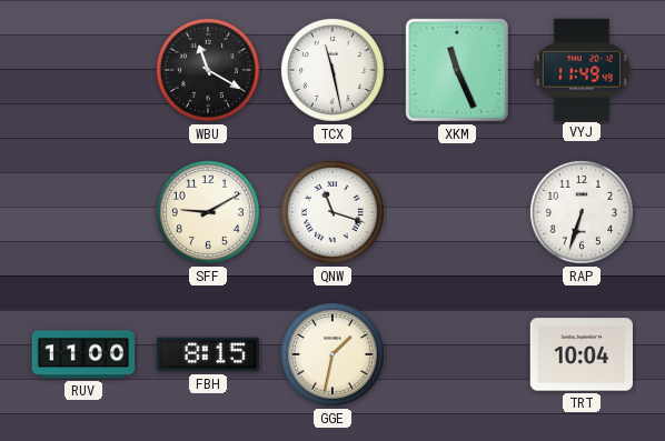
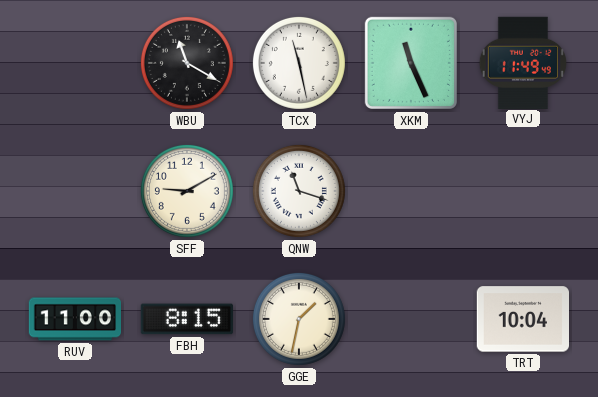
RAP: 6:33 -> none (582, 212)
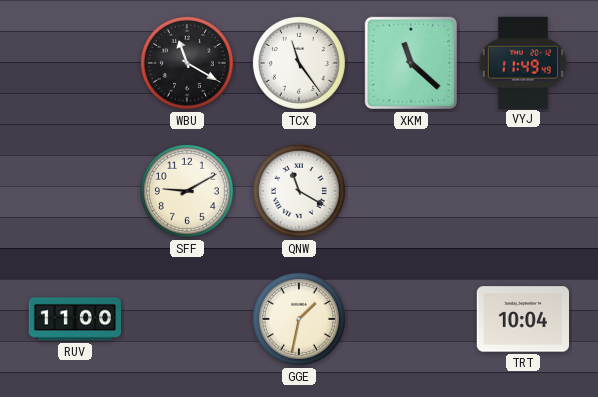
TCX: 11:28 -> 11:24 (299, 63)
XKM: 11:26 -> 11:22 (411, 63)
QNW: 11:18 -> 11:20 (299, 191)
FBH: 8:15 -> none (187, 319)
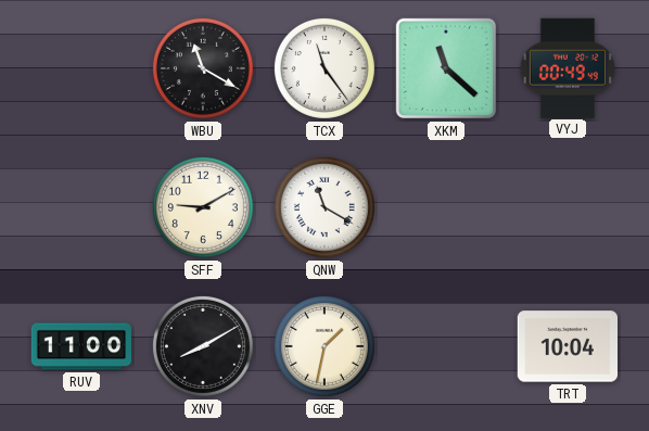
VYJ: 11:49 -> 00:49 (568, 67)
XNV: none -> 8:10 (203, 346)
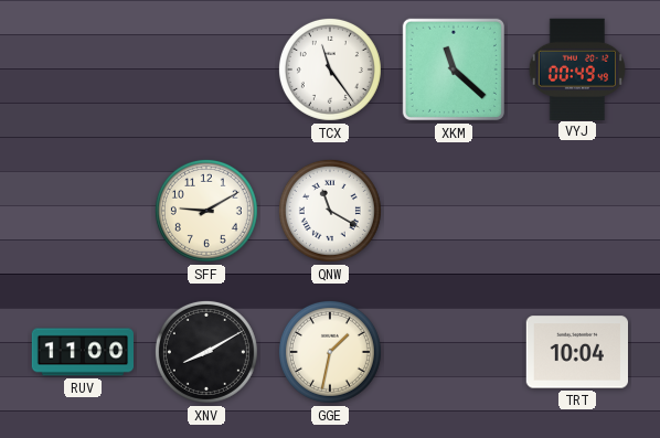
WBU: 11:20 -> none (203, 68)
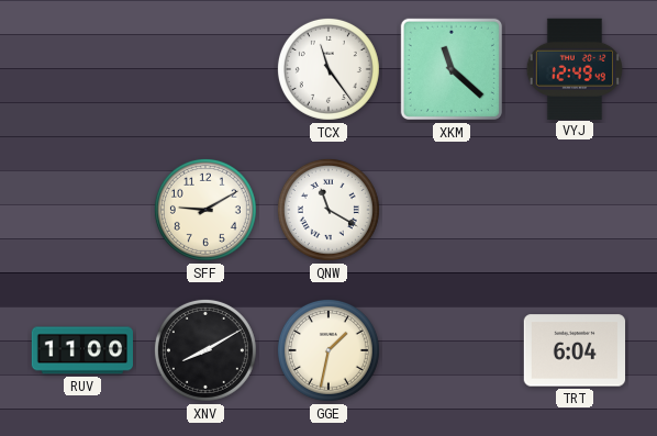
VYJ: 00:49 -> 12:49 (575, 68)
TRT: 10:04 -> 6:04 (574, 350)
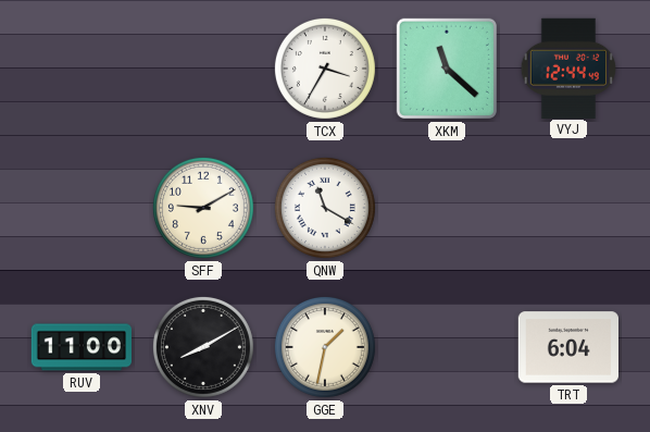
TCX: 11:24 -> 3:35 (325, 69)
VYJ: 12:49 -> 12:44 (568, 67)
